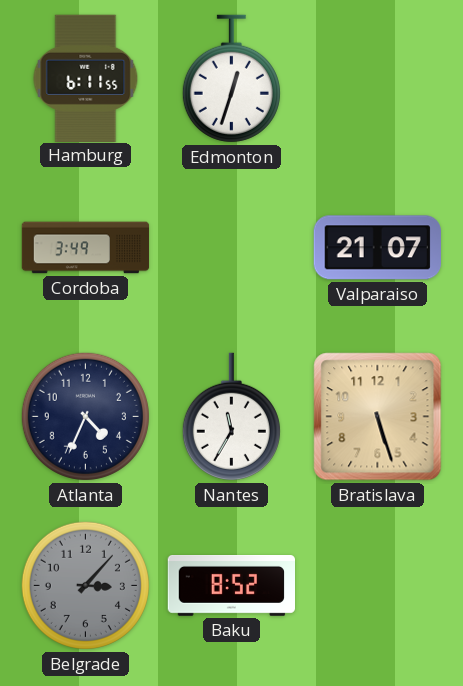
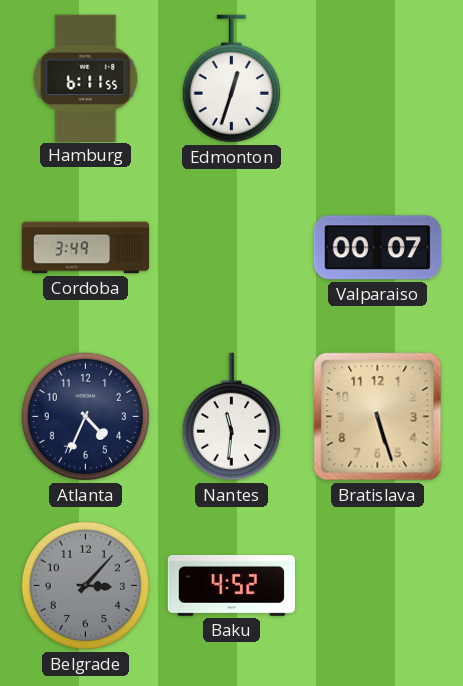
Valparaiso: 21:07 -> 00:07 (377, 248)
Nantes: 11:35 -> 11:31 (231, 417)
Baku: 8:52 -> 4:52 (232, 586)
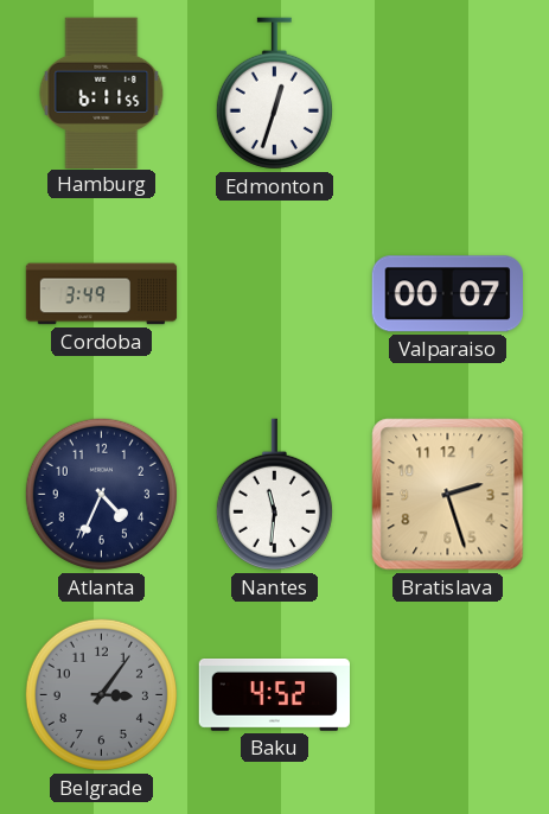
Bratislava: 5:27 -> 2:27 (448, 495)
Belgrade: 3:07 -> 3:06 (101, 694)
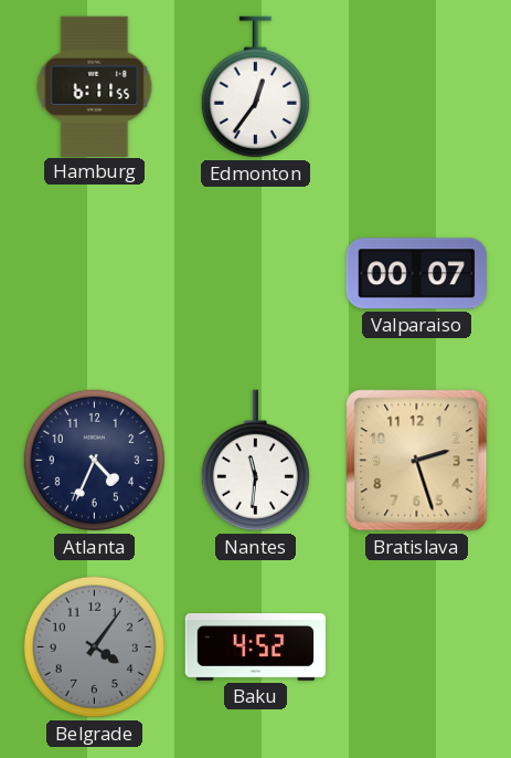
Edmonton: 12:33 -> 12:36 (255, 87)
Cordoba: 3:49 -> none (102, 294)
Belgrade: 3:06 -> 4:06 (94, 646)
